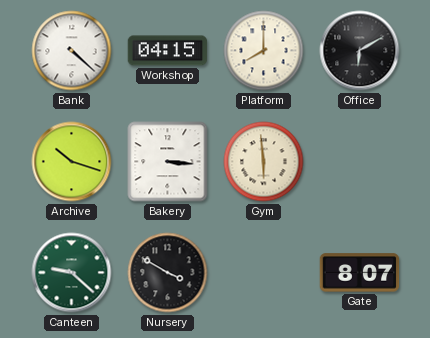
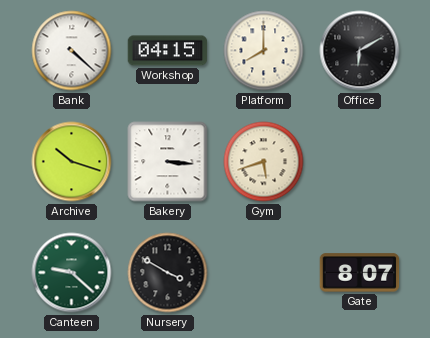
Gym: 5:59 -> 5:42 (264, 162)
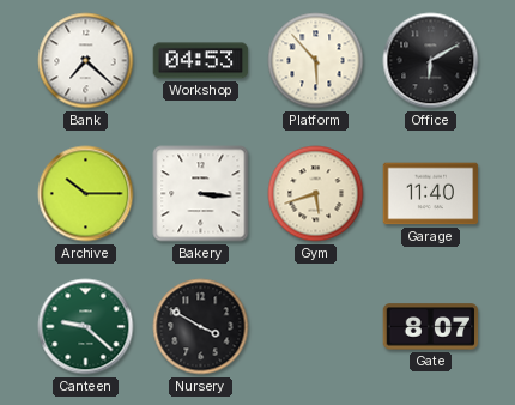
Bank: 4:22 -> 7:22 (86, 61)
Workshop: 04:15 -> 04:53 (201, 61)
Platform: 8:00 -> 5:53 (316, 61)
Archive: 10:18 -> 10:15 (86, 194)
Garage: none -> 11:40 (431, 194)
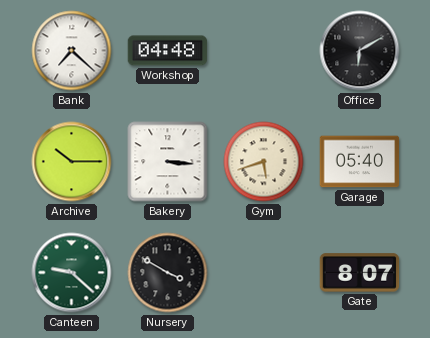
Workshop: 04:53 -> 04:48 (168, 51)
Platform: 5:53 -> none (316, 61)
Garage: 11:40 -> 05:40 (360, 162)
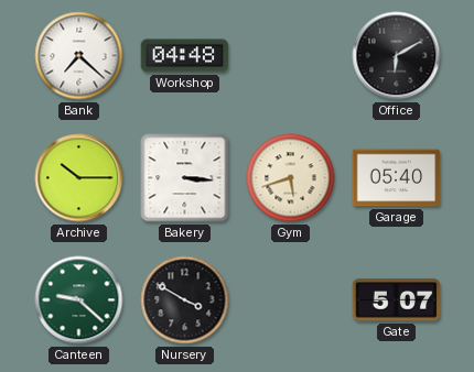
Gate: 8:07 -> 5:07 (397, 300)
